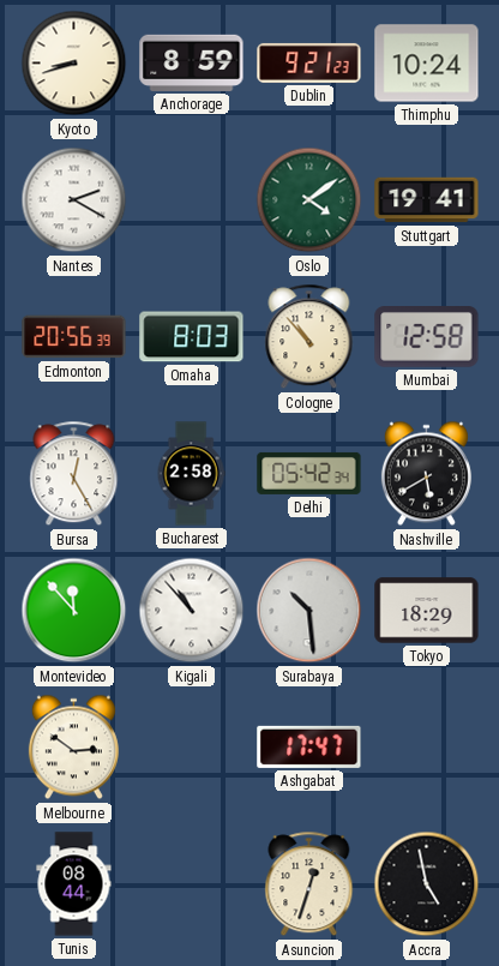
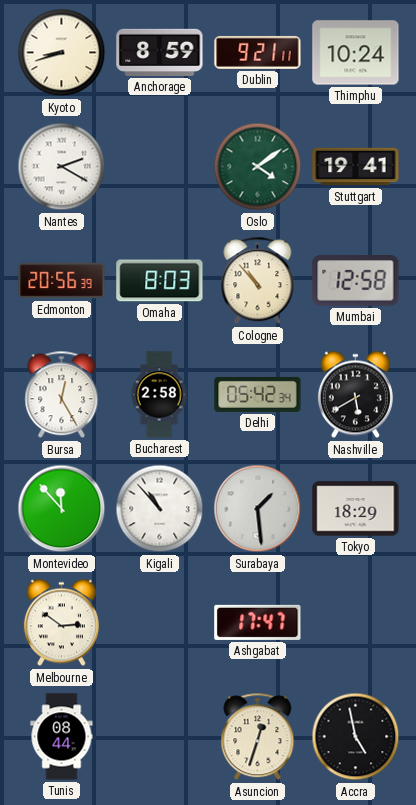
Dublin: 9:21:23 -> 9:21:11 (258, 52)
Surabaya: 10:29 -> 1:29 (258, 509)
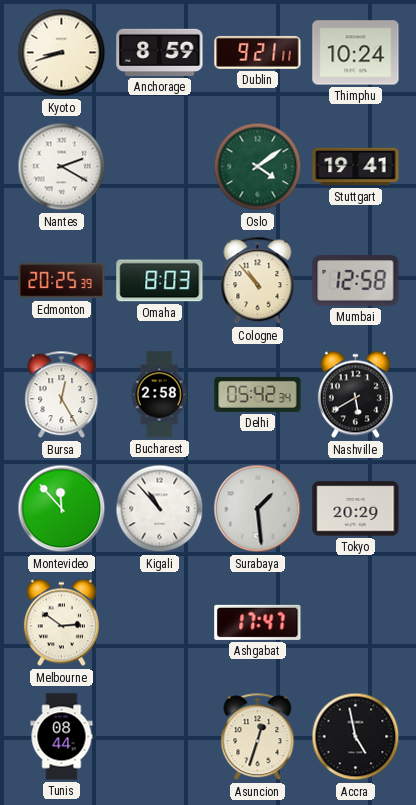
Edmonton: 20:56 -> 20:25 (62, 281)
Tokyo: 18:29 -> 20:29 (356, 509)
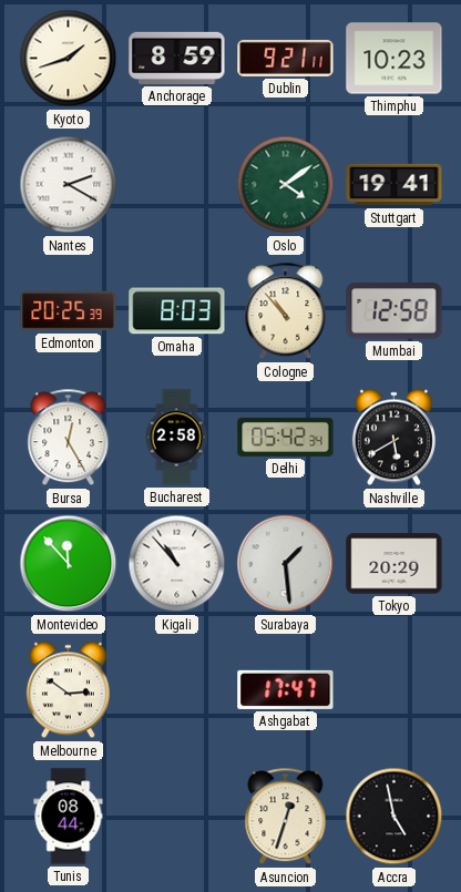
Kyoto: 8:42 -> 1:42 (69, 59)
Thimphu: 10:24 -> 10:23 (395, 59)
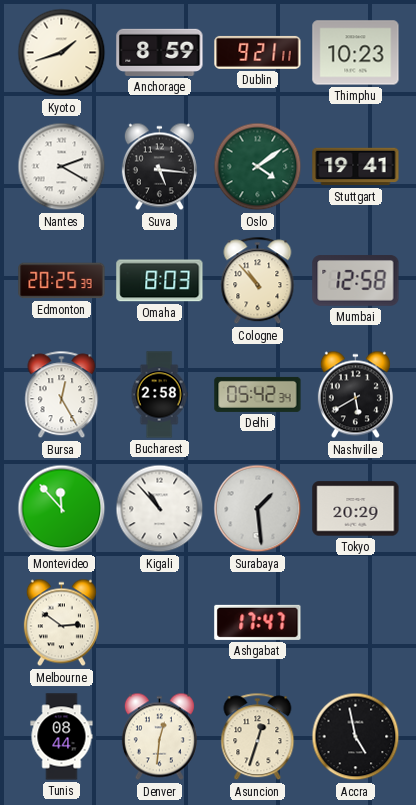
Suva: none -> 5:16 (159, 167)
Denver: none -> 12:31 (159, 737)
